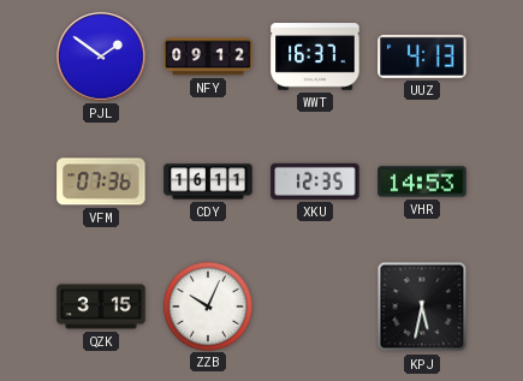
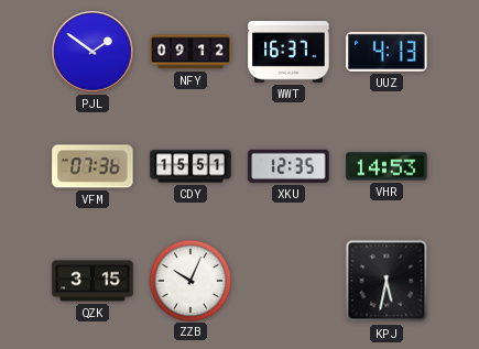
CDY: 16:11 -> 15:51 (190, 166)
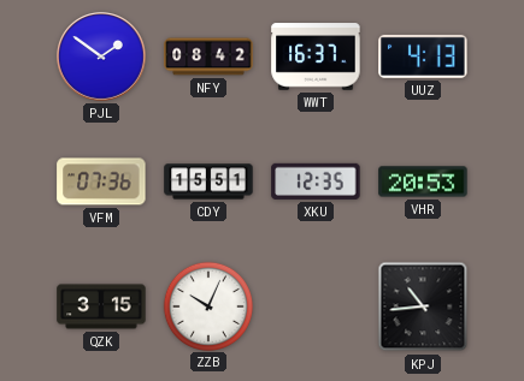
NFY: 09:12 -> 08:42 (208, 56)
VHR: 14:53 -> 20:53 (423, 181)
KPJ: 5:32 -> 10:44 (423, 306)
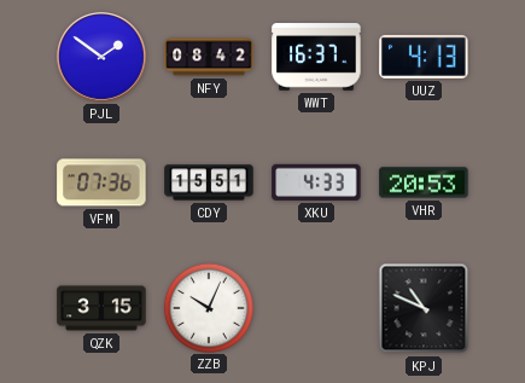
XKU: 12:35 -> 4:33 (316, 182)
KPJ: 10:44 -> 10:49 (424, 308)
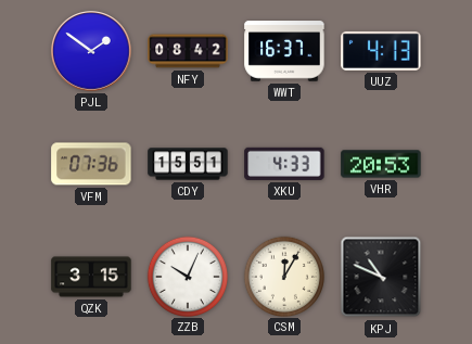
CSM: none -> 12:05 (283, 276)
